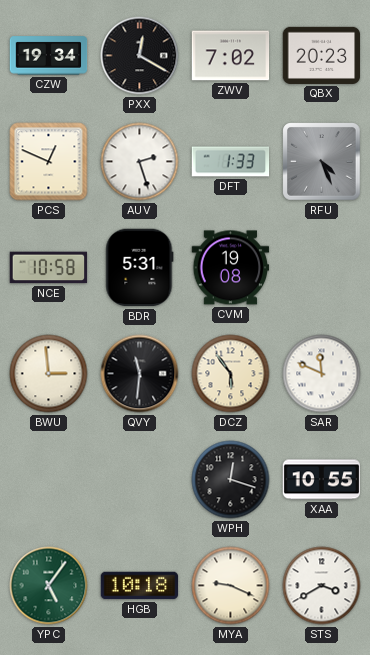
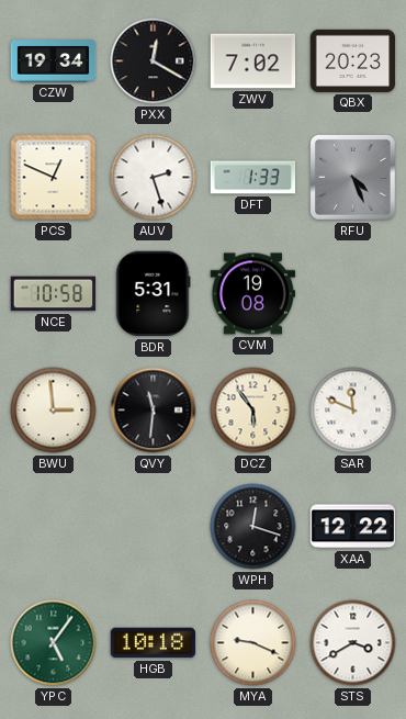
XAA: 10:55 -> 12:22 (353, 527)
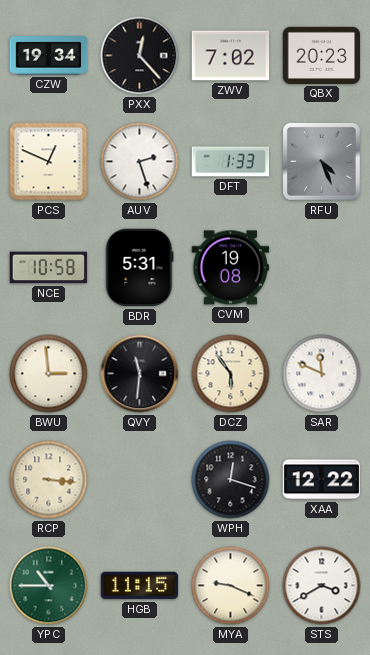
PXX: 12:20 -> 12:23 (140, 56)
RCP: none -> 3:16 (49, 480)
YPC: 5:06 -> 10:45 (49, 586)
HGB: 10:18 -> 11:15 (140, 586)
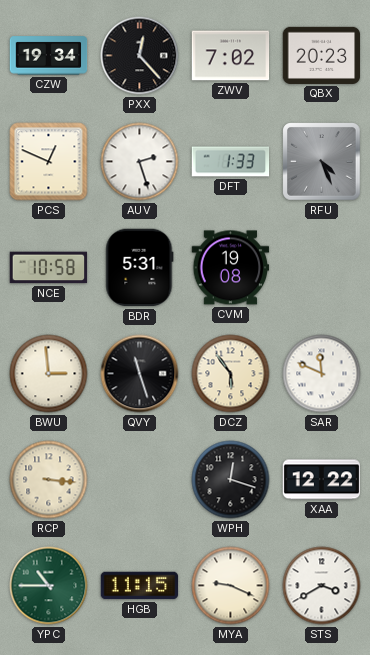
QVY: 11:31 -> 11:27 (140, 374)
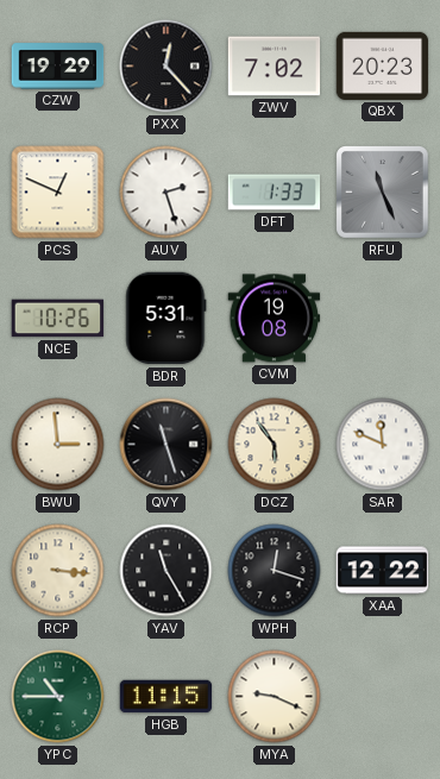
CZW: 19:34 -> 19:29 (58, 67)
RFU: 4:26 -> 11:26 (383, 193)
NCE: 10:58 -> 10:26 (58, 319)
YAV: none -> 11:25 (166, 571)
STS: 3:40 -> none (322, 586)
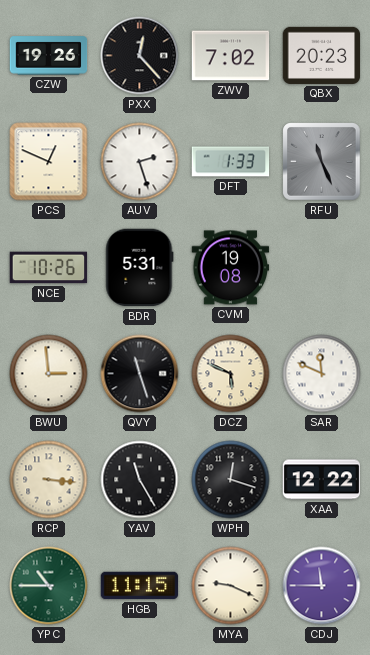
CZW: 19:29 -> 19:26 (49, 56)
DCZ: 5:54 -> 5:49 (231, 374)
CDJ: none -> 11:45 (322, 586)
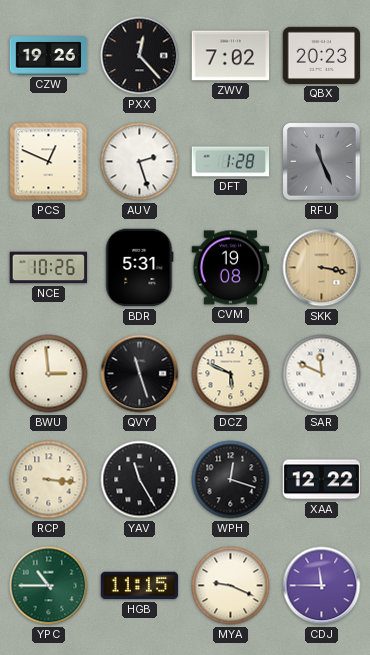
DFT: 1:33 -> 1:28 (231, 162)
SKK: none -> 3:17 (322, 268)
